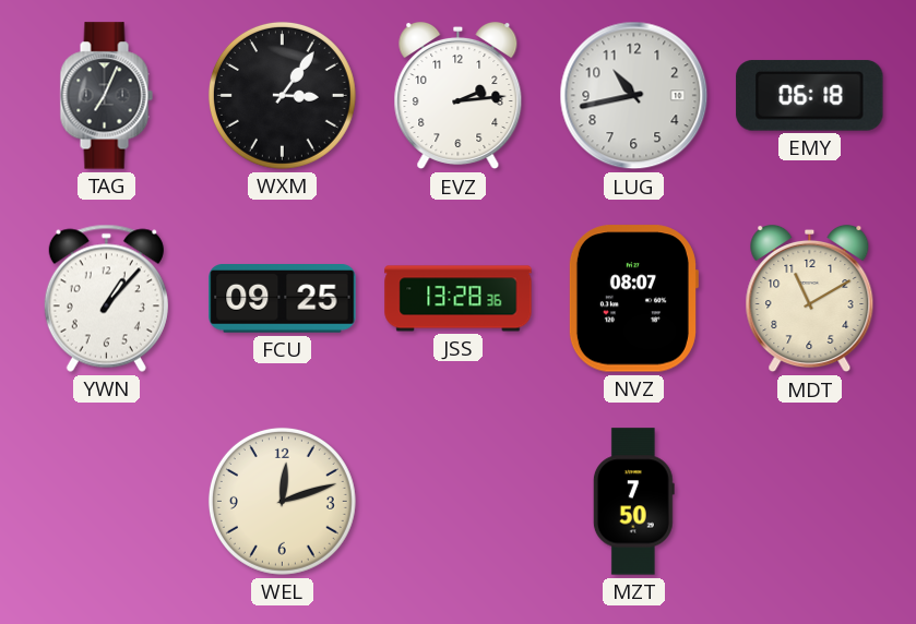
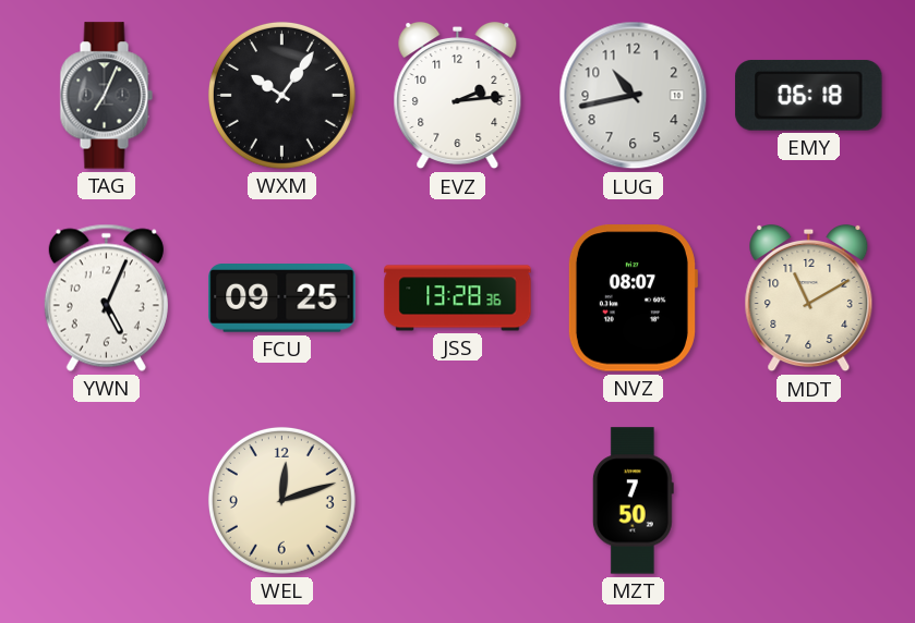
WXM: 3:06 -> 10:06 (281, 95)
YWN: 1:07 -> 5:04 (106, 297)
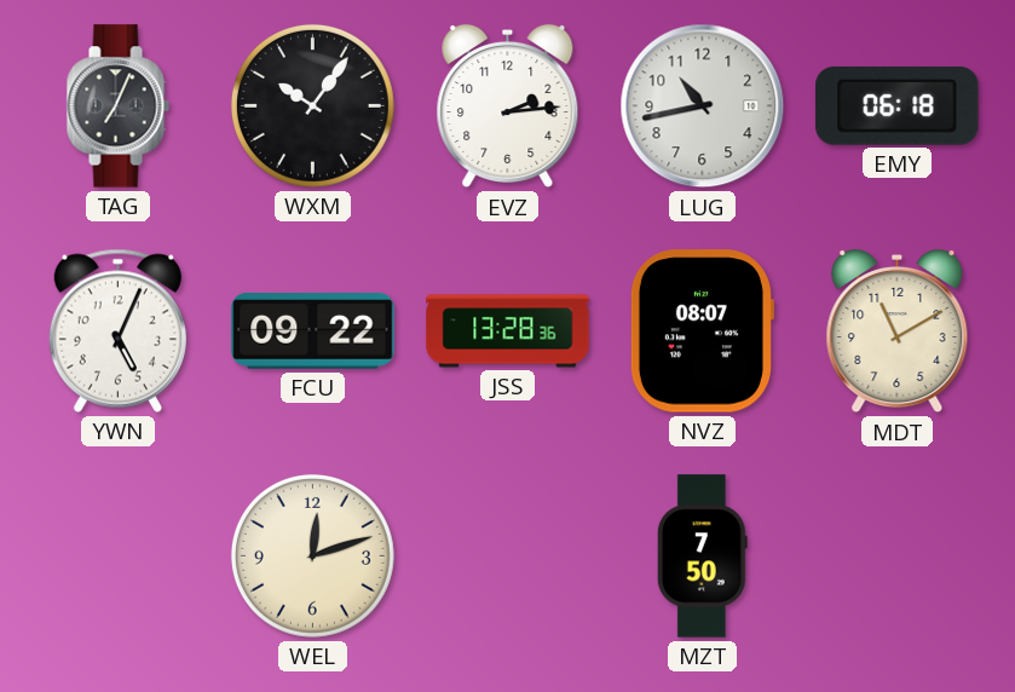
FCU: 09:25 -> 09:22 (313, 331)
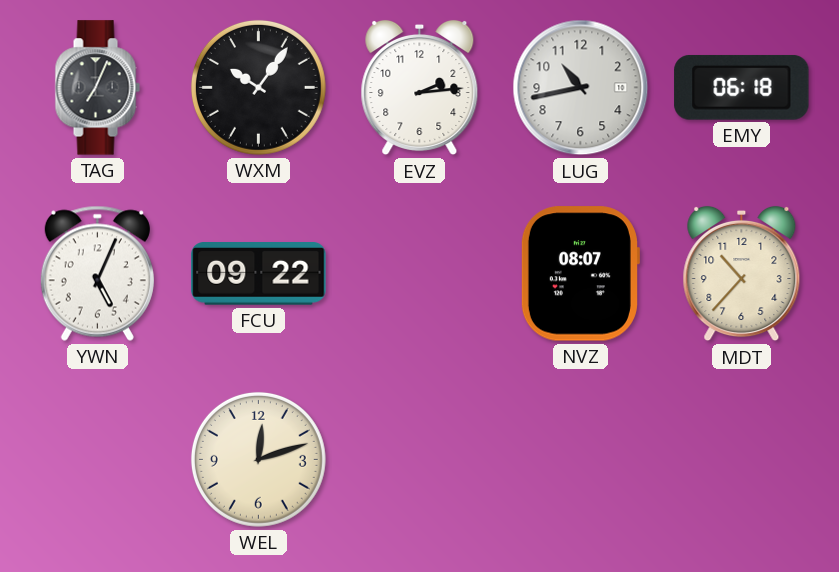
JSS: 13:28 -> none (508, 331)
MDT: 11:10 -> 10:37 (742, 274)
MZT: 7:50 -> none (702, 557)
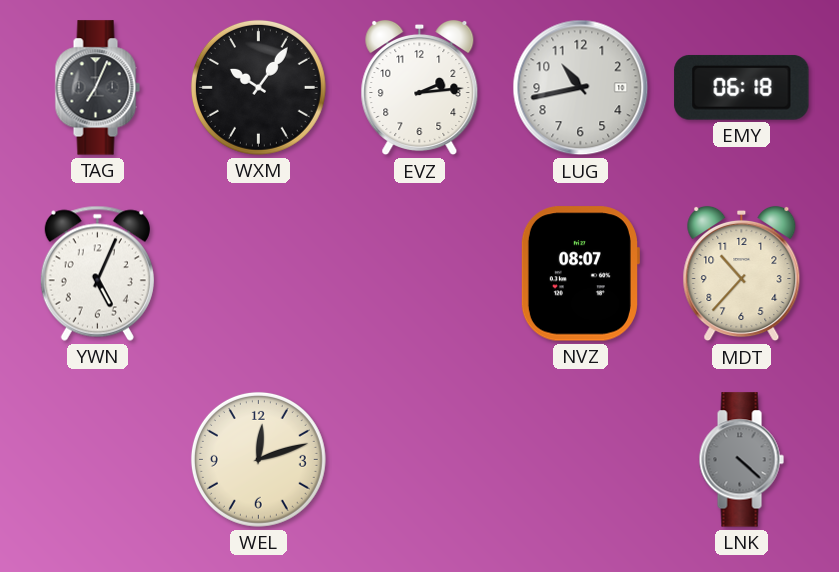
FCU: 09:22 -> none (259, 274)
LNK: none -> 4:22 (741, 460)
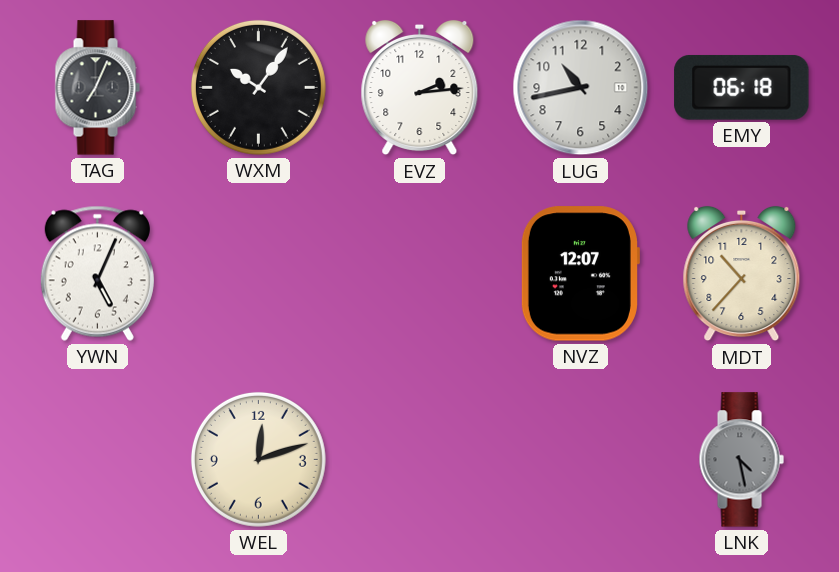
NVZ: 08:07 -> 12:07 (580, 274)
LNK: 4:22 -> 4:28 (741, 460)
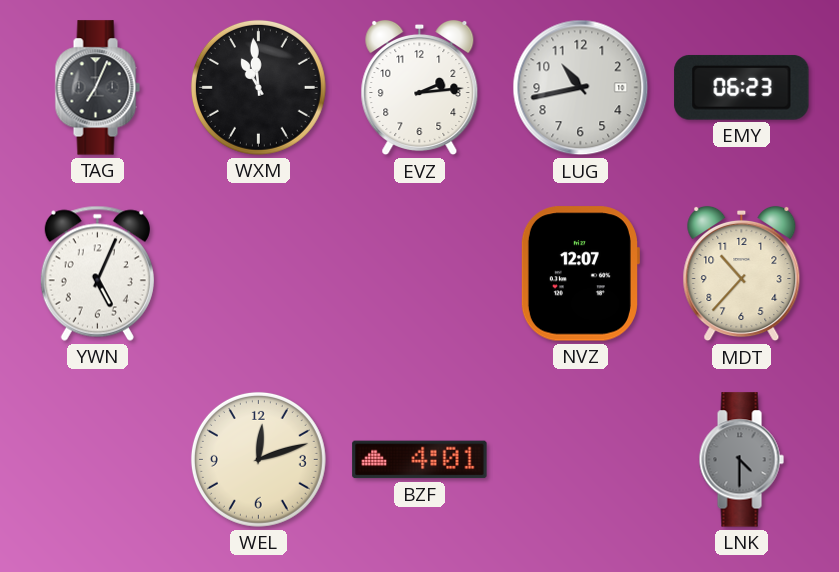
WXM: 10:06 -> 10:59 (258, 87)
EMY: 06:18 -> 06:23 (742, 87)
BZF: none -> 4:01 (420, 460)
LNK: 4:28 -> 4:30 (741, 460)
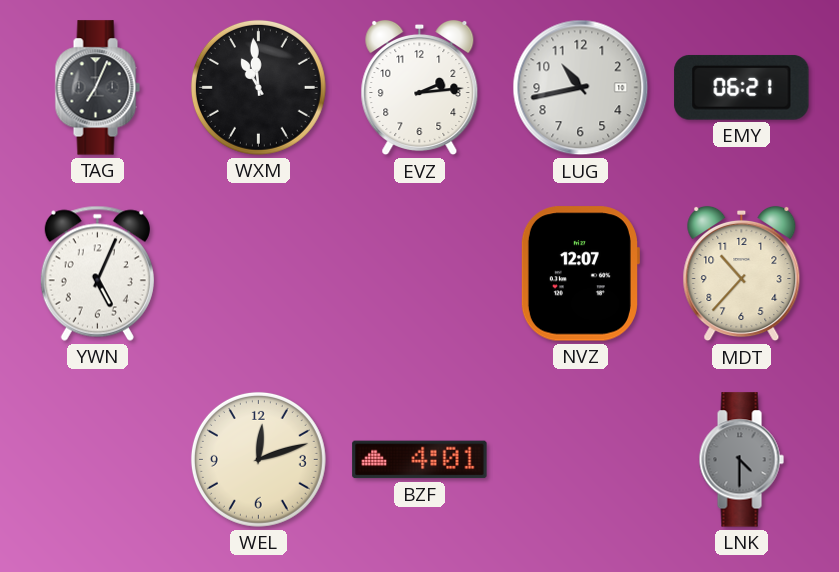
EMY: 06:23 -> 06:21 (742, 87)
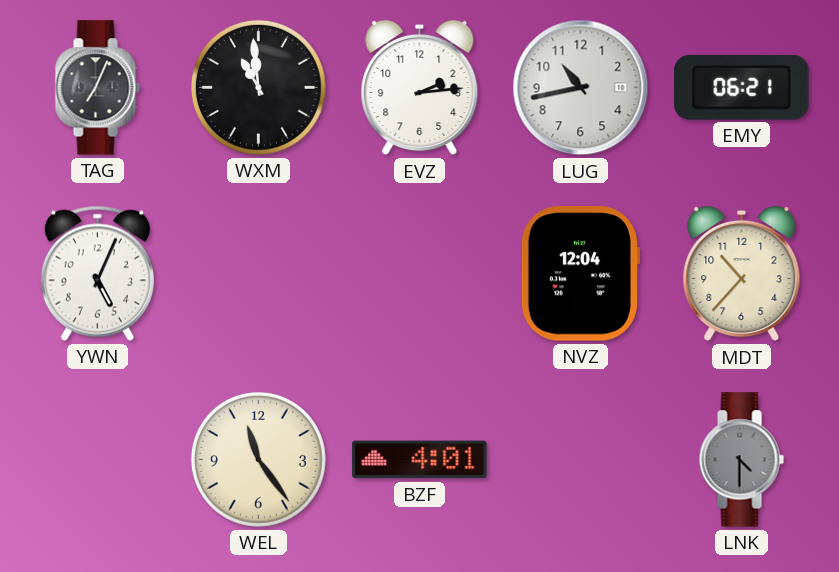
NVZ: 12:07 -> 12:04 (580, 274)
WEL: 12:12 -> 11:24 (258, 459)
